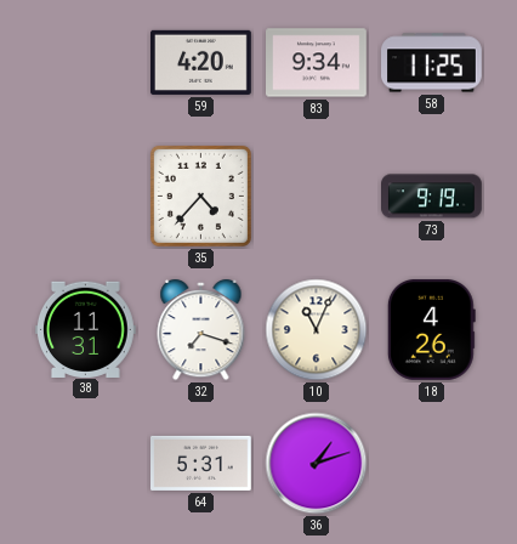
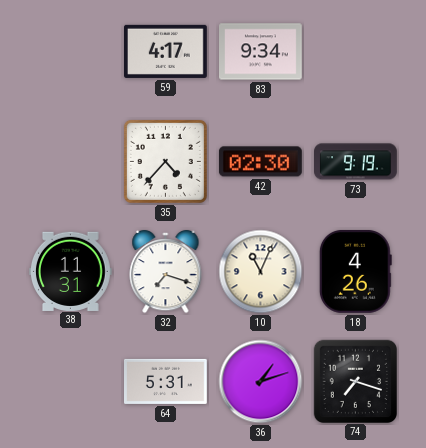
59: 4:20 -> 4:17 (166, 51)
58: 11:25 -> none (432, 63)
42: none -> 02:30 (260, 162)
74: none -> 7:18 (355, 381)
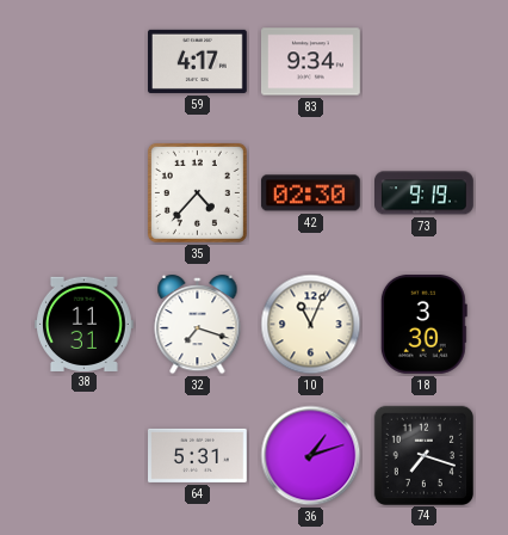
18: 4:26 -> 3:30 (423, 324)
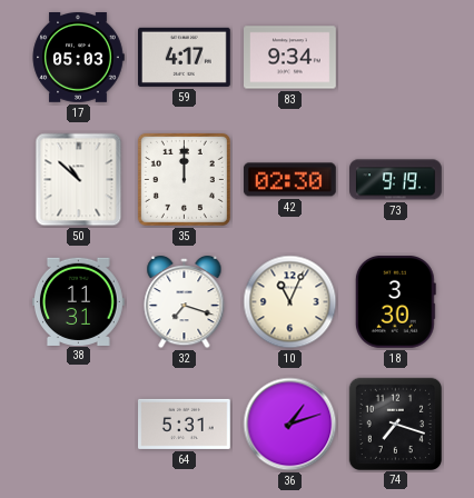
17: none -> 05:03 (78, 58)
50: none -> 10:52 (79, 180)
35: 4:37 -> 12:00 (184, 179)
